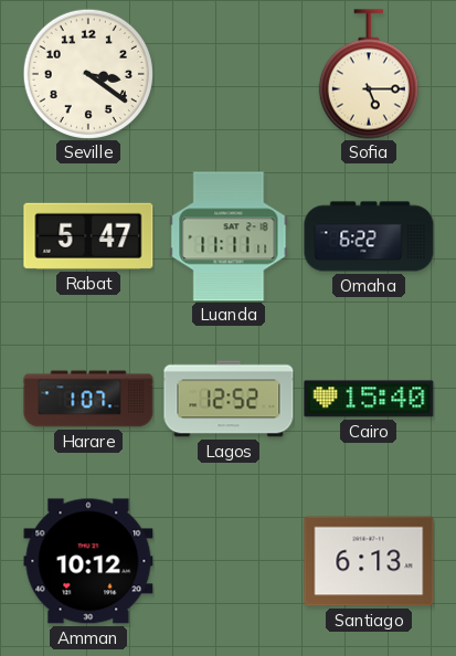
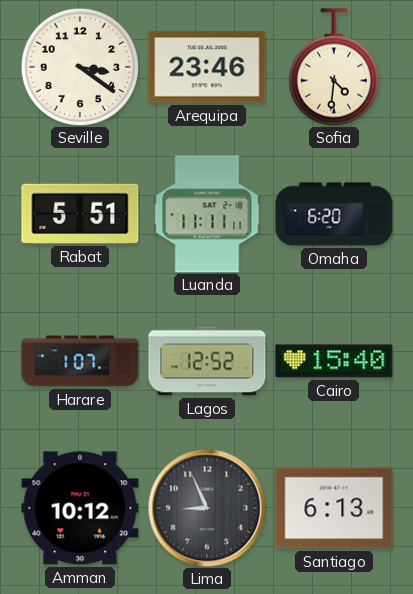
Arequipa: none -> 23:46 (207, 67)
Sofia: 5:15 -> 4:31 (334, 67)
Rabat: 5:47 -> 5:51 (80, 214)
Omaha: 6:22 -> 6:20 (334, 214)
Lima: none -> 8:56 (207, 508)
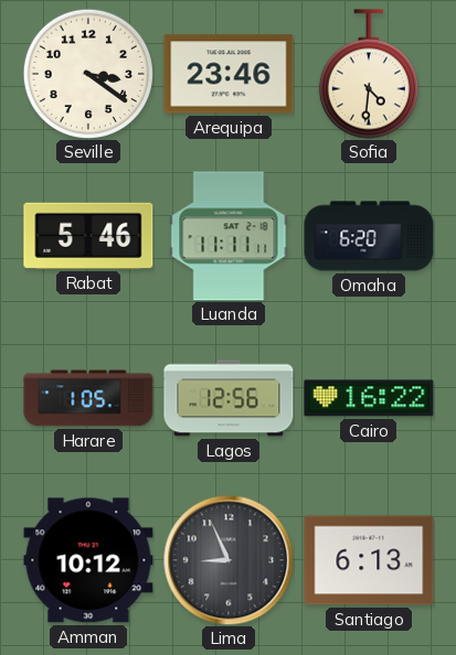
Rabat: 5:51 -> 5:46 (88, 236)
Harare: 1:07 -> 1:05 (88, 398)
Lagos: 12:52 -> 12:56 (229, 398)
Cairo: 15:40 -> 16:22 (369, 398)
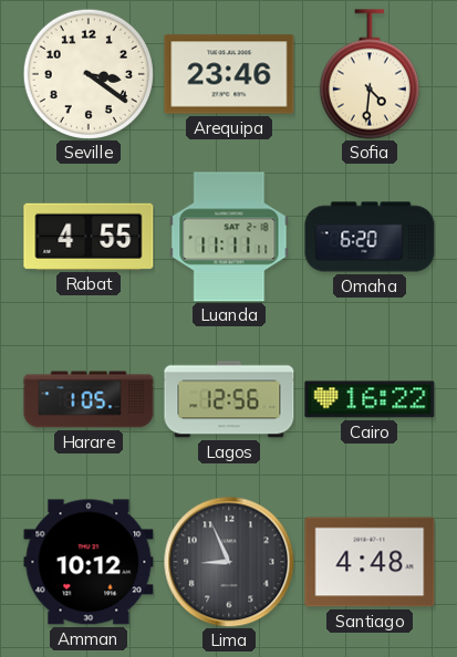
Rabat: 5:46 -> 4:55 (89, 237)
Santiago: 6:13 -> 4:48 (370, 562)
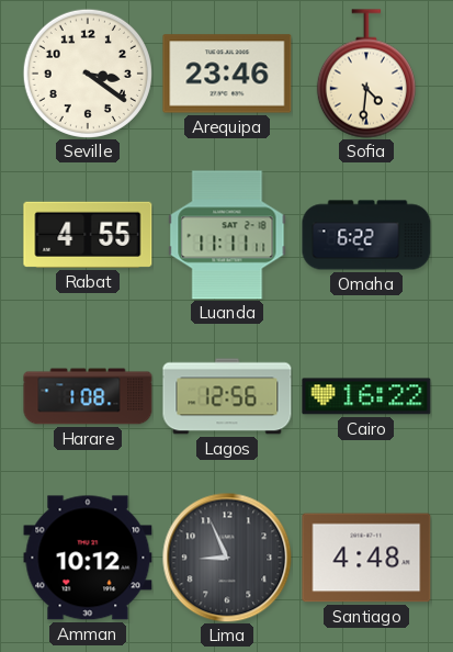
Omaha: 6:20 -> 6:22 (366, 235)
Harare: 1:05 -> 1:08 (88, 396)
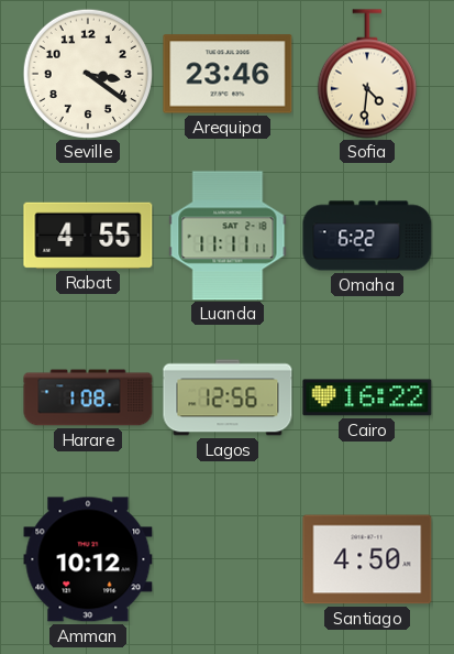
Lima: 8:56 -> none (227, 558)
Santiago: 4:48 -> 4:50 (367, 559)
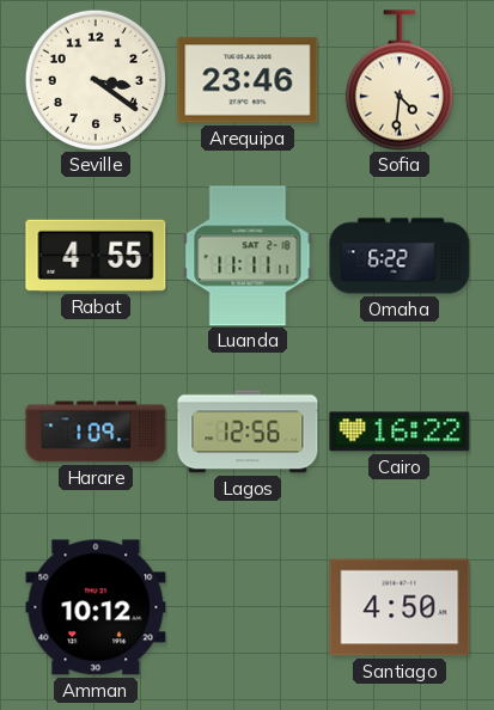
Harare: 1:08 -> 1:09 (96, 431)
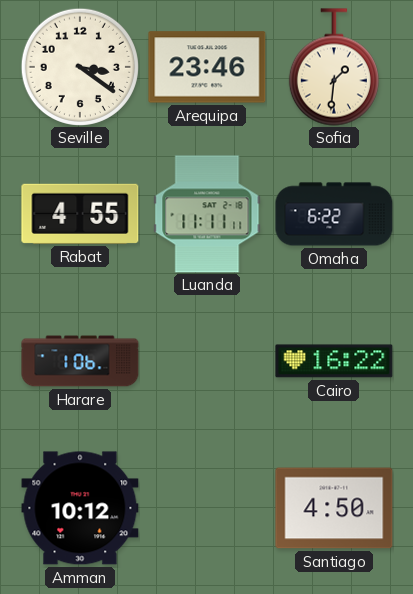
Sofia: 4:31 -> 1:31 (334, 67)
Harare: 1:09 -> 1:06 (80, 361)
Lagos: 12:56 -> none (248, 431)
